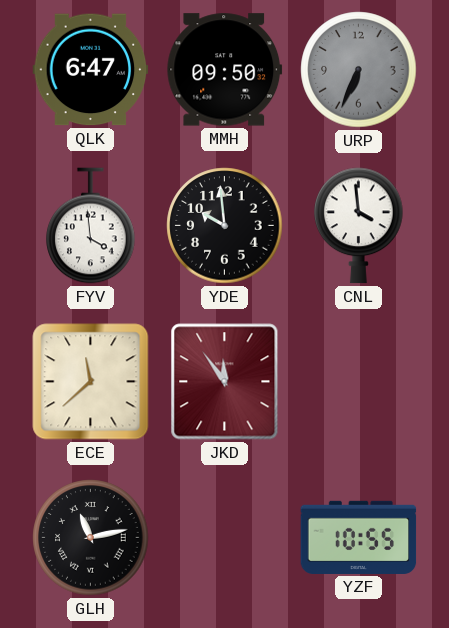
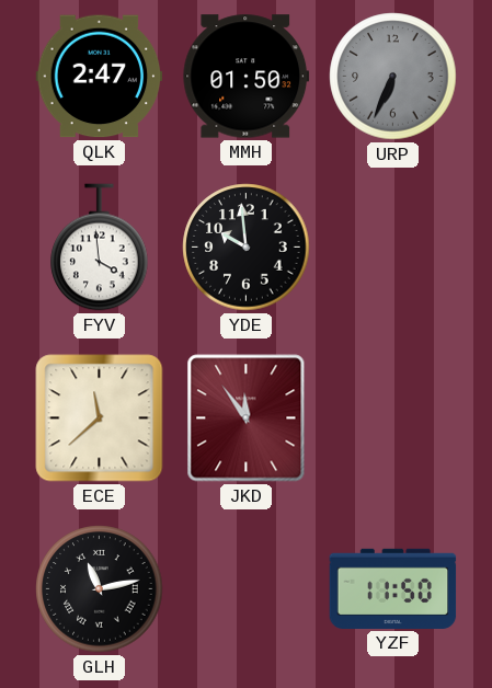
QLK: 6:47 -> 2:47 (100, 77)
MMH: 09:50 -> 01:50 (247, 77)
CNL: 3:59 -> none (359, 226)
YZF: 10:55 -> 11:50 (393, 588)
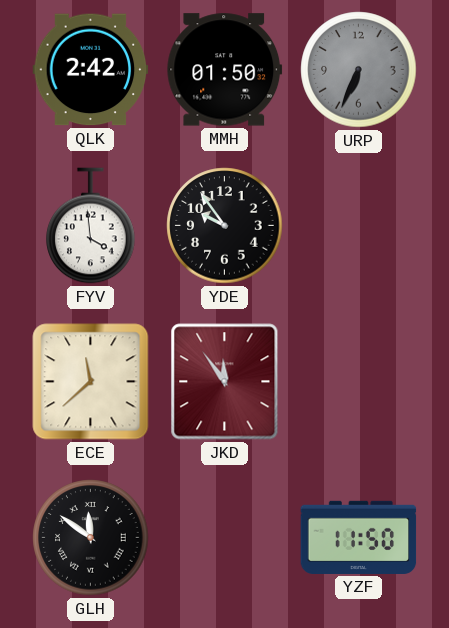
QLK: 2:47 -> 2:42 (91, 70)
YDE: 9:59 -> 9:54 (225, 226)
GLH: 11:13 -> 11:51 (91, 538)
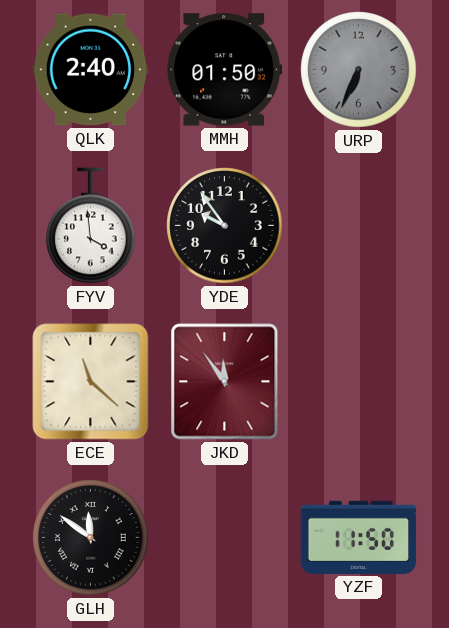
QLK: 2:42 -> 2:40 (91, 70)
ECE: 11:38 -> 11:22 (91, 382)
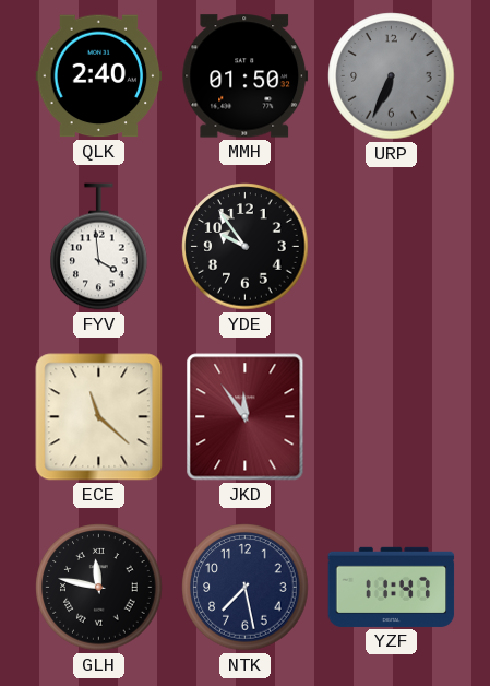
GLH: 11:51 -> 11:47 (99, 588)
NTK: none -> 7:28 (246, 588)
YZF: 11:50 -> 11:47 (392, 587)
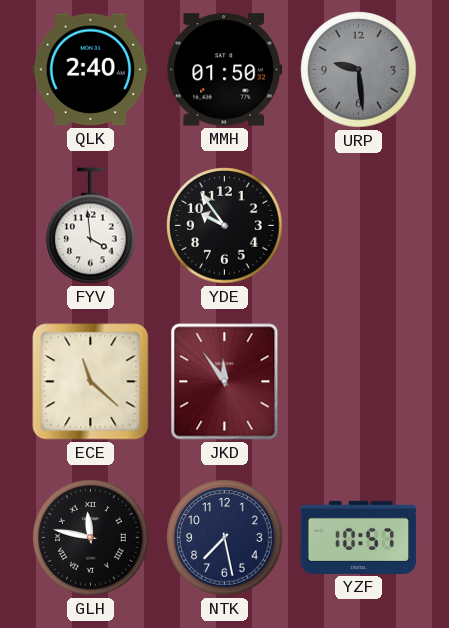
URP: 6:34 -> 9:29 (359, 70)
YZF: 11:47 -> 10:57 (359, 537)
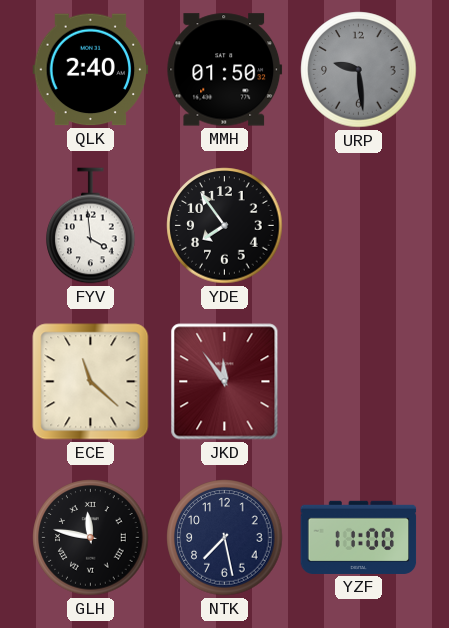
YDE: 9:54 -> 7:54 (225, 226)
YZF: 10:57 -> 11:00 (359, 537)
